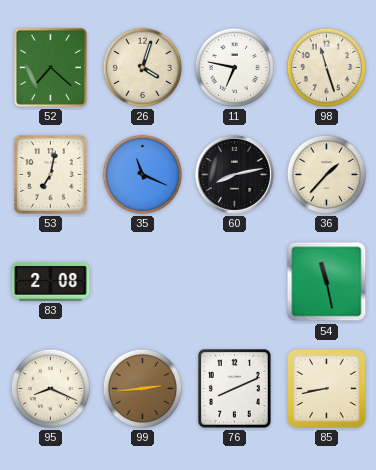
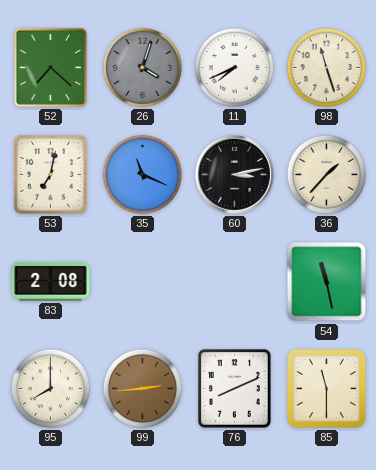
26 dial: cream -> grey (142, 67)
11: 6:47 -> 7:41 (234, 67)
60: 8:13 -> 3:13 (234, 174)
95: 8:19 -> 8:00 (50, 388)
85: 8:43 -> 11:30 (327, 389)
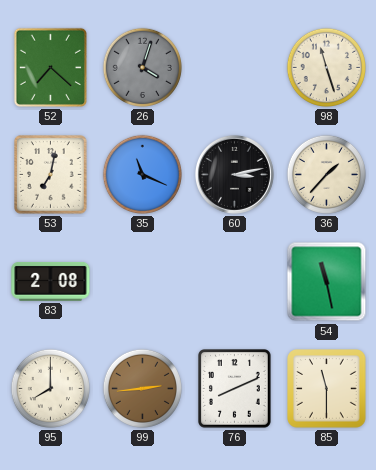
11: 7:41 -> none (234, 67)
